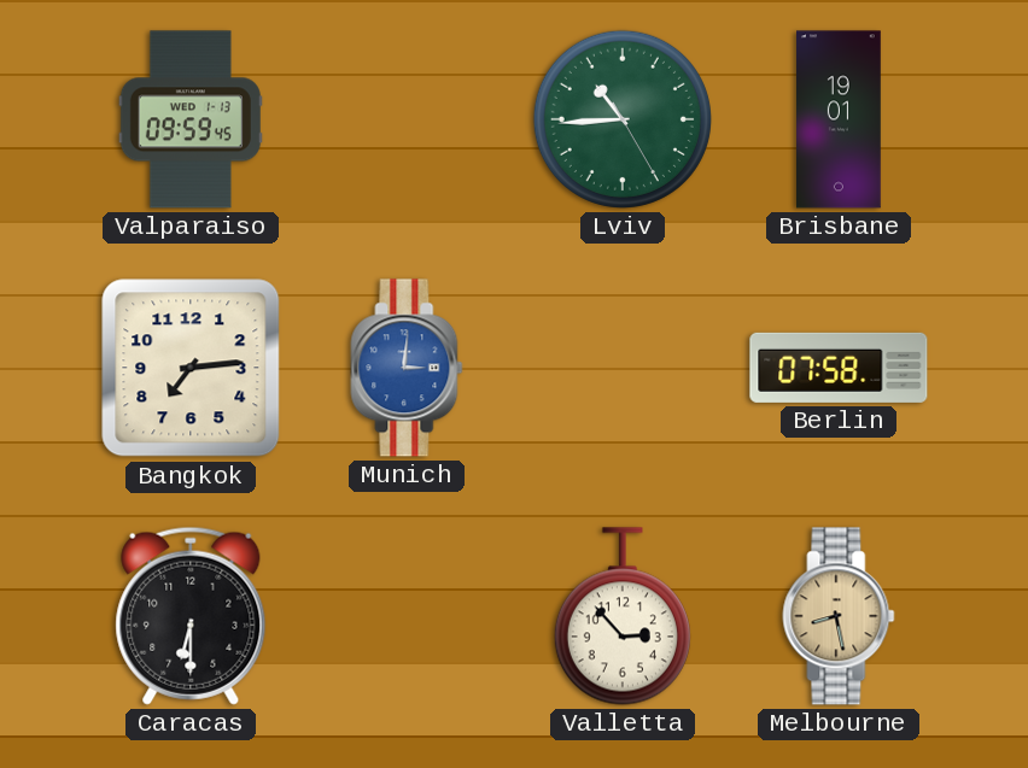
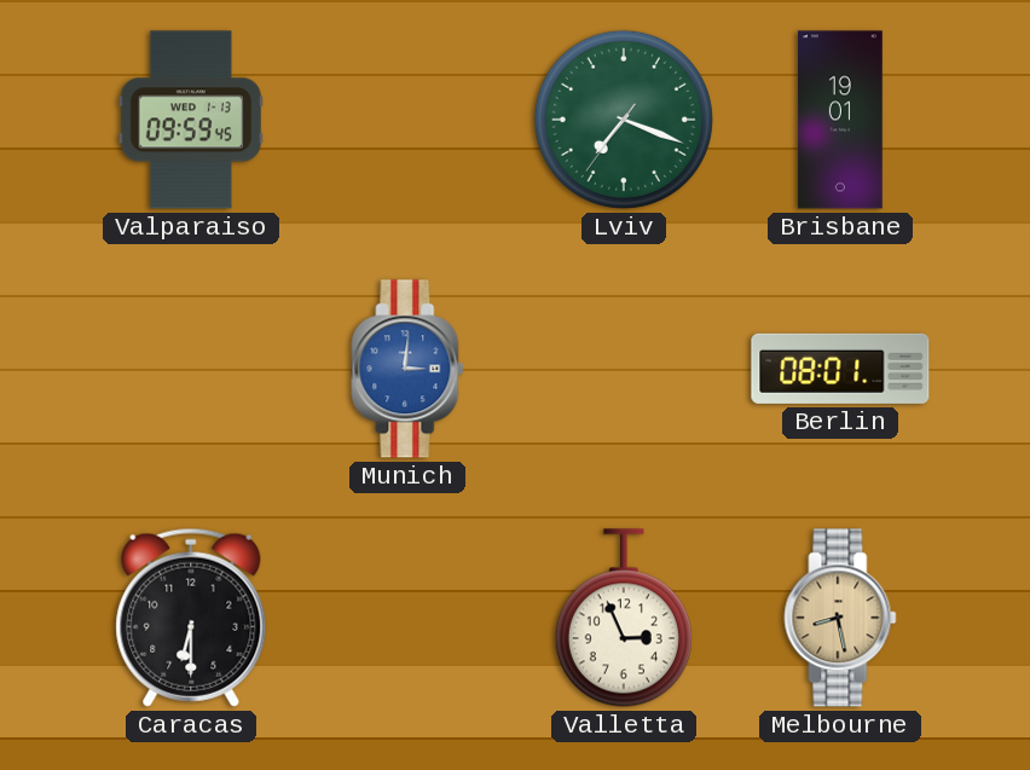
Lviv: 10:44 -> 7:18 (624, 120)
Bangkok: 7:14 -> none (191, 368)
Berlin: 07:58 -> 08:01 (840, 369)
Valletta: 2:53 -> 2:56 (624, 618)
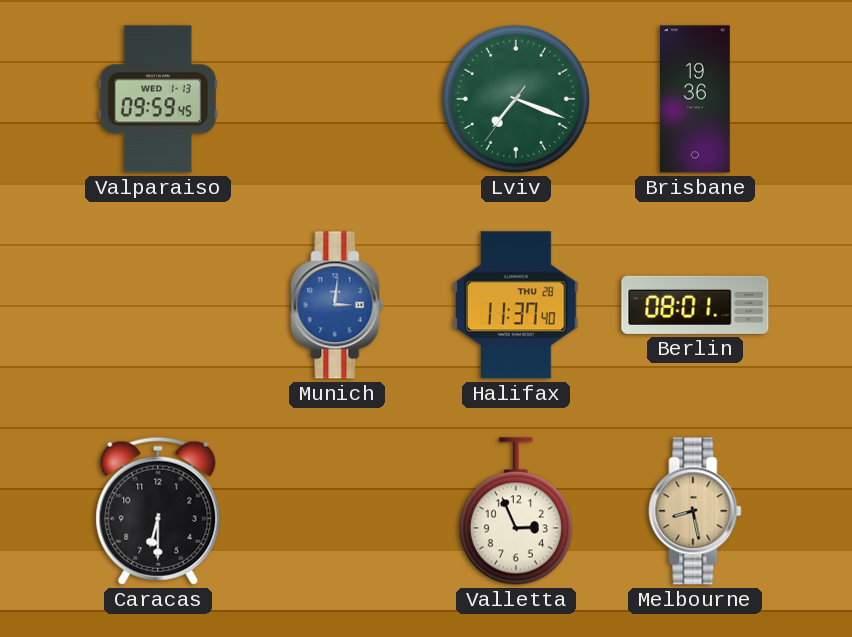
Brisbane: 19:01 -> 19:36 (696, 99)
Halifax: none -> 11:37 (516, 305)
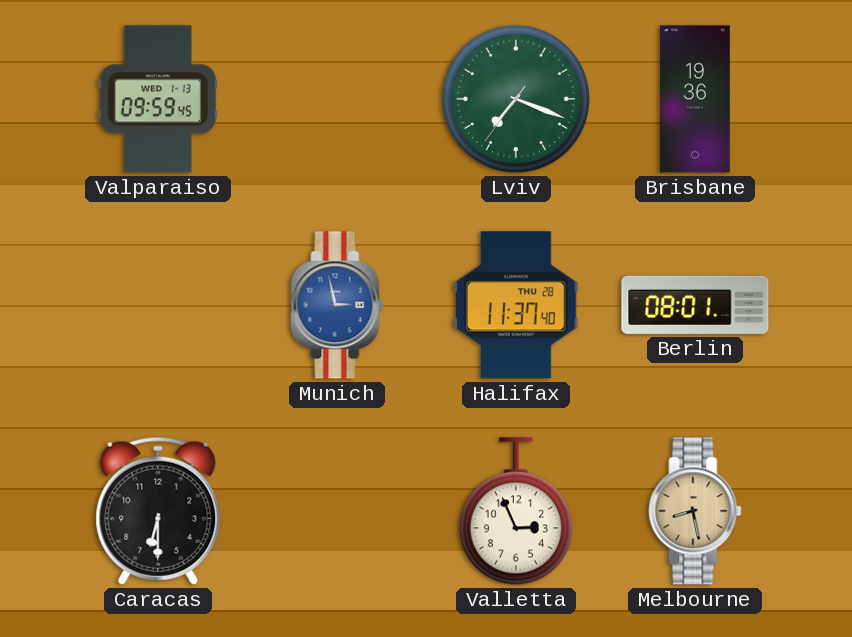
Munich: 3:01 -> 2:58 (337, 305)
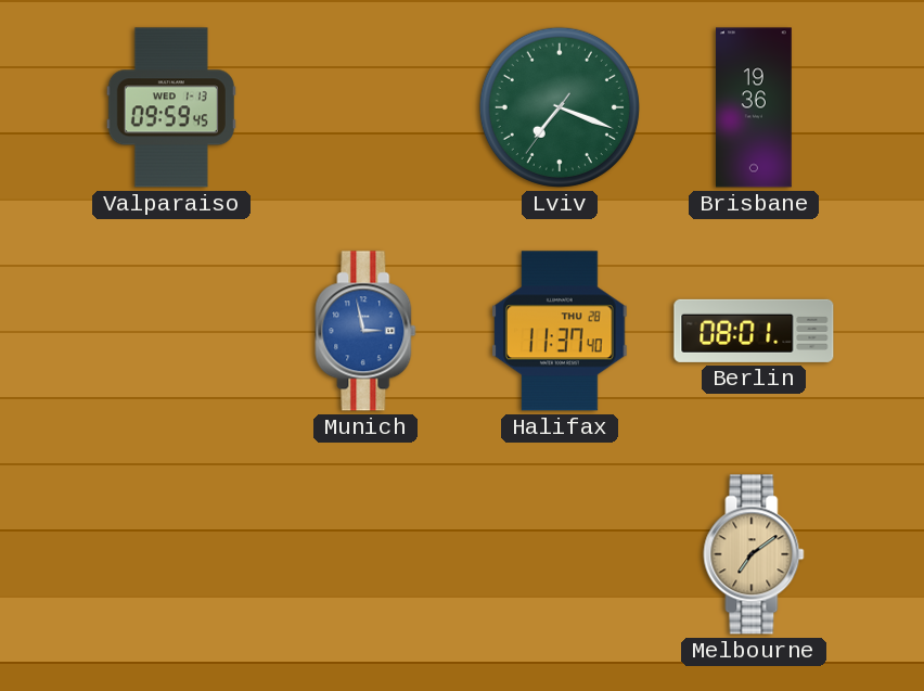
Caracas: 6:30 -> none (158, 511)
Valletta: 2:56 -> none (516, 511)
Melbourne: 8:28 -> 7:09 (754, 554)
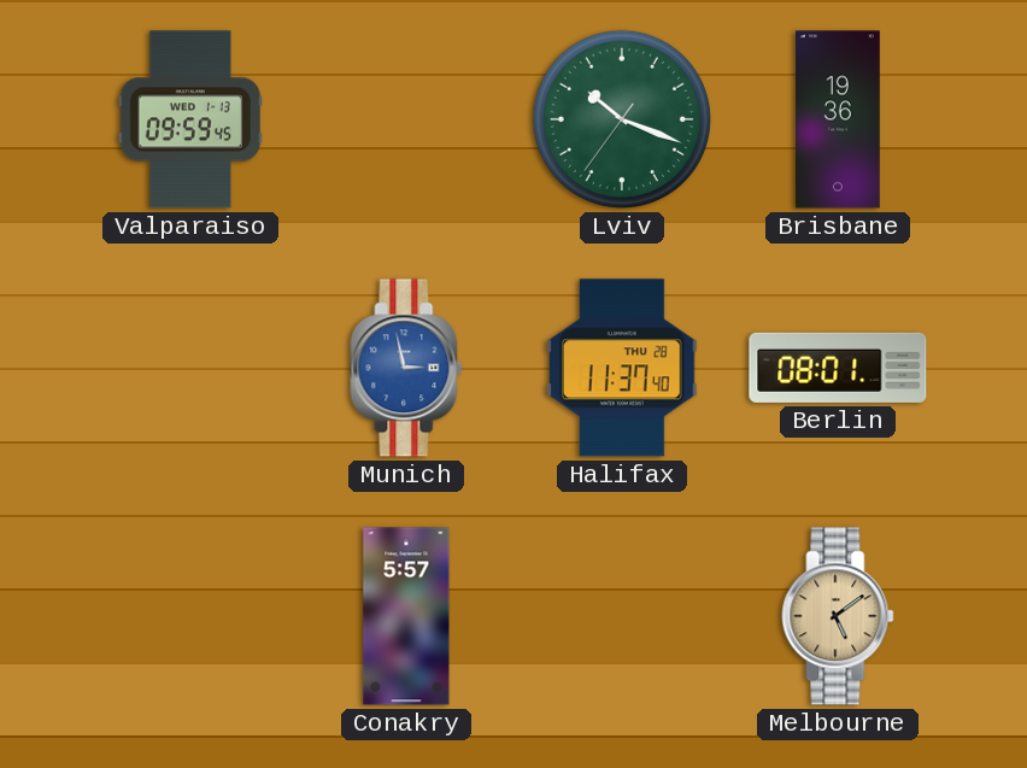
Lviv: 7:18 -> 10:18 (622, 119)
Conakry: none -> 5:57 (406, 616)
Melbourne: 7:09 -> 5:09 (838, 616)
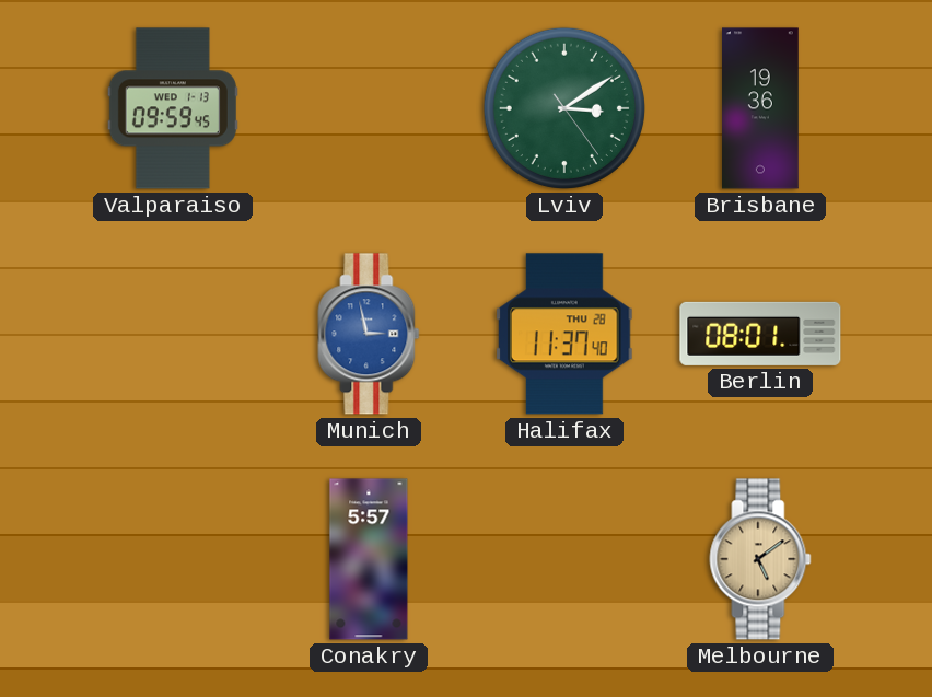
Lviv: 10:18 -> 3:09 (564, 108)
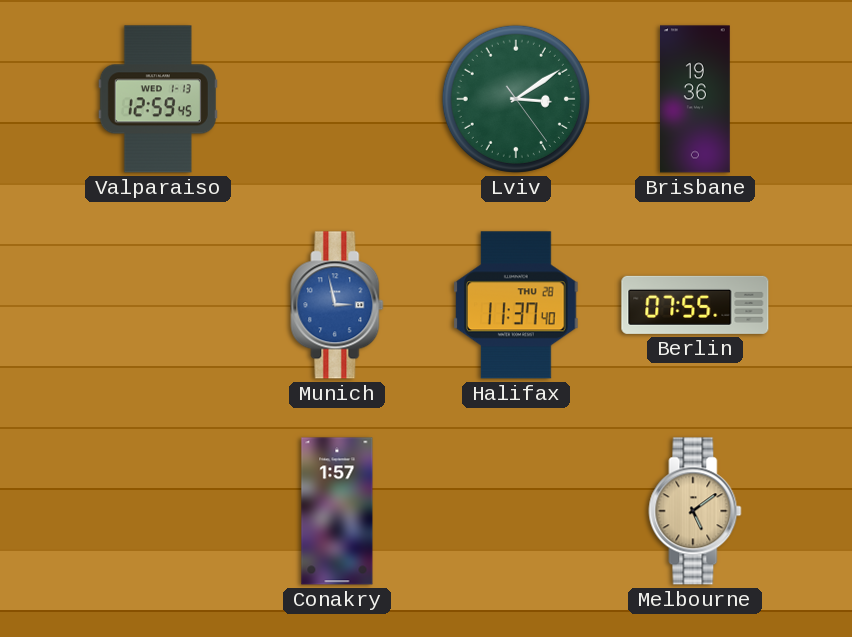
Valparaiso: 09:59 -> 12:59 (158, 99)
Berlin: 08:01 -> 07:55 (695, 305)
Conakry: 5:57 -> 1:57 (337, 511)
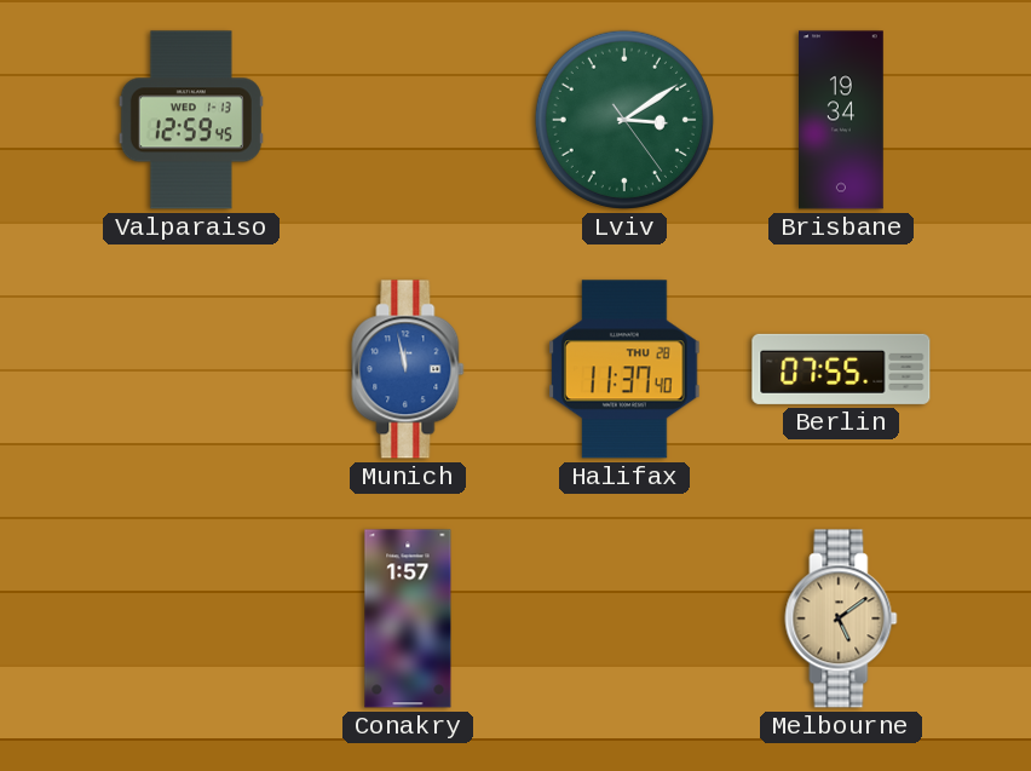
Brisbane: 19:36 -> 19:34 (842, 120)
Munich: 2:58 -> 11:58 (408, 369)
